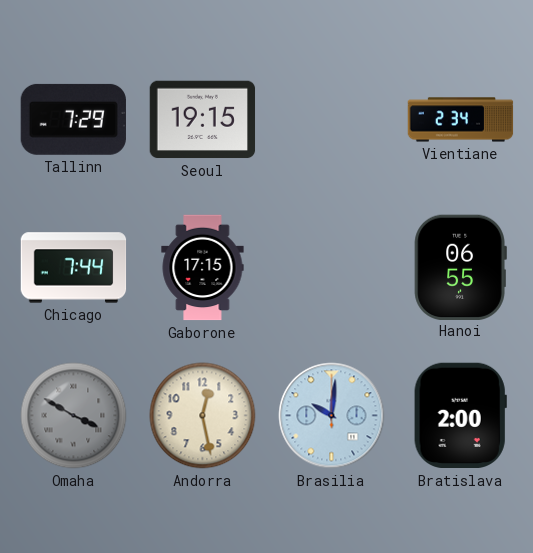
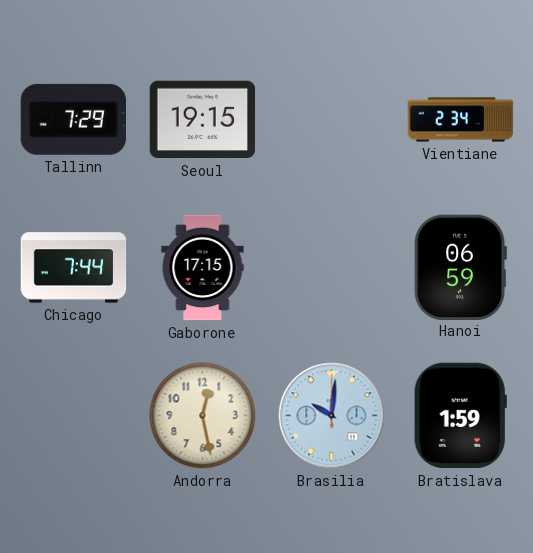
Hanoi: 06:55 -> 06:59 (460, 267)
Omaha: 3:50 -> none (74, 416)
Bratislava: 2:00 -> 1:59 (460, 416)
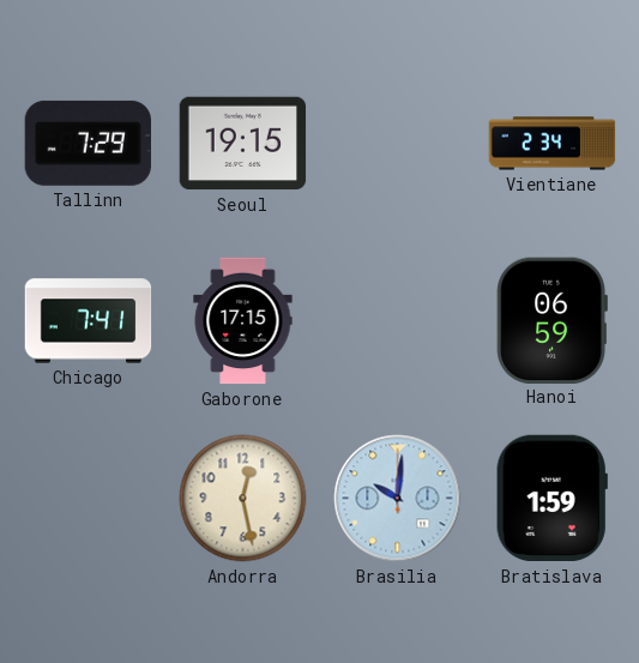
Chicago: 7:44 -> 7:41 (89, 321)
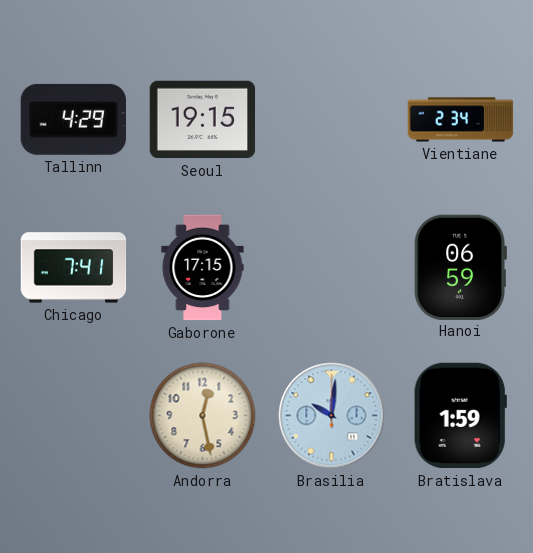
Tallinn: 7:29 -> 4:29 (73, 119)
